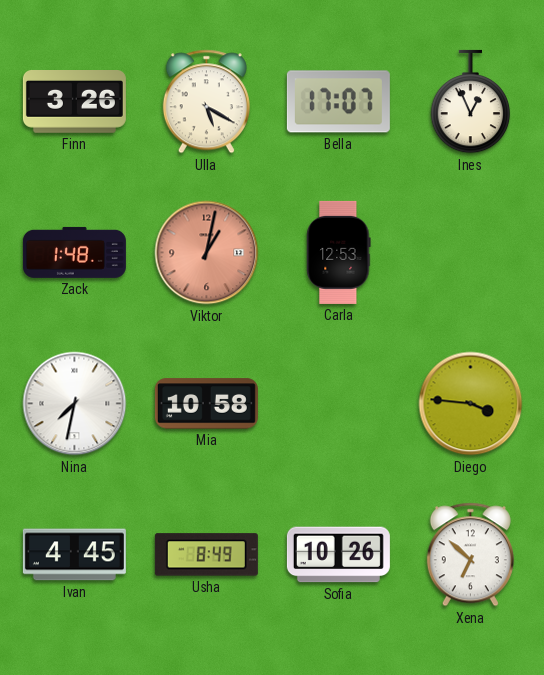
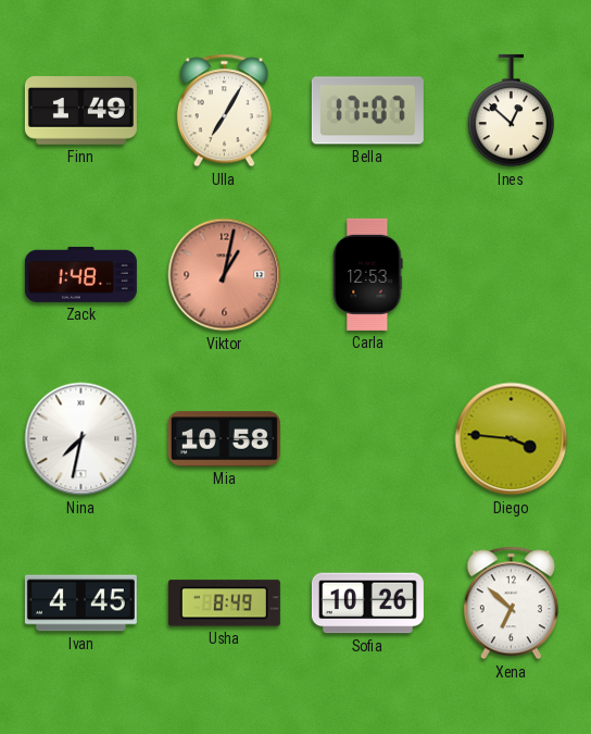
Finn: 3:26 -> 1:49 (80, 111)
Ulla: 5:20 -> 7:05 (224, 111)
Ines: 12:56 -> 12:52 (512, 111)
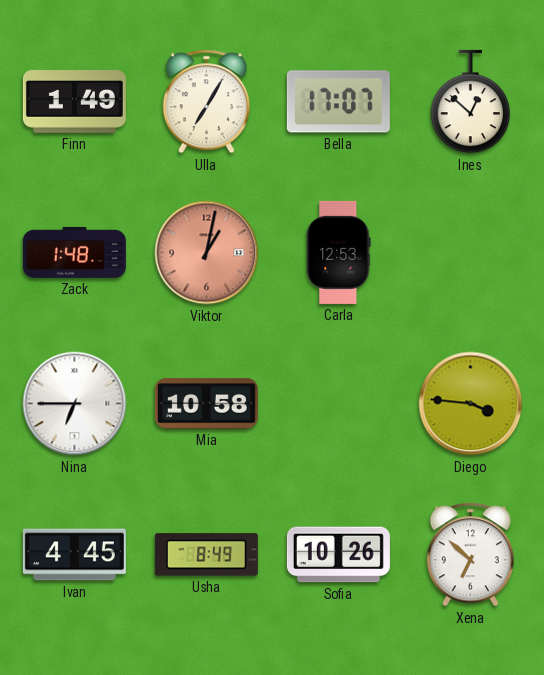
Nina: 7:32 -> 6:45 (75, 404)
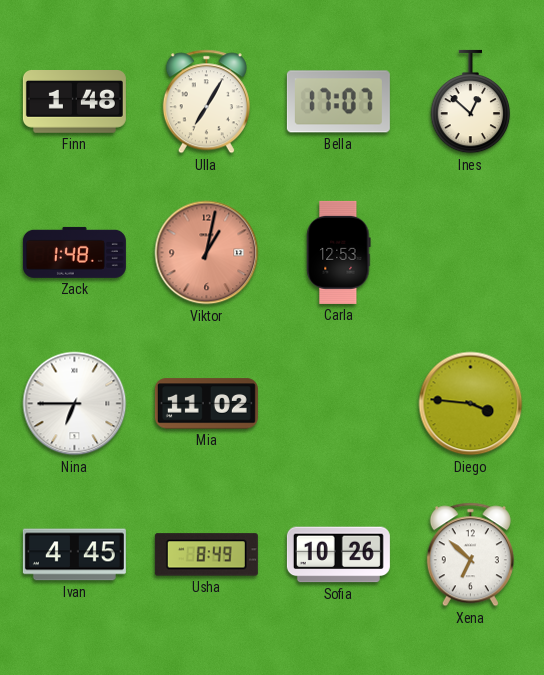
Finn: 1:49 -> 1:48 (74, 102)
Mia: 10:58 -> 11:02 (206, 404)
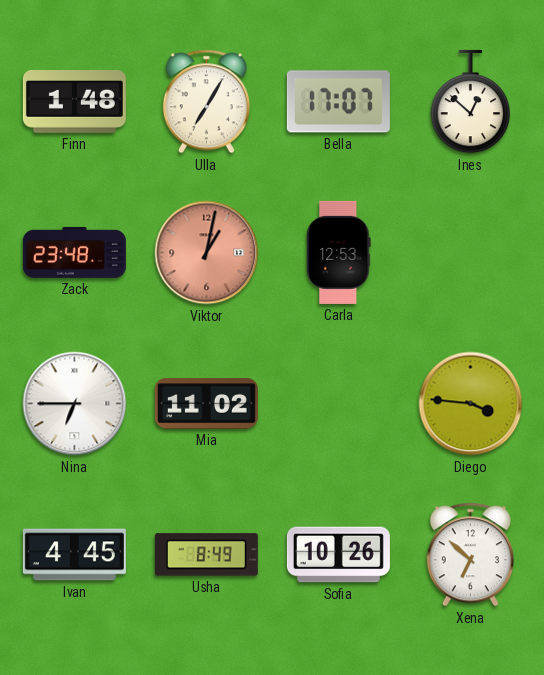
Zack: 1:48 -> 23:48 (74, 252)
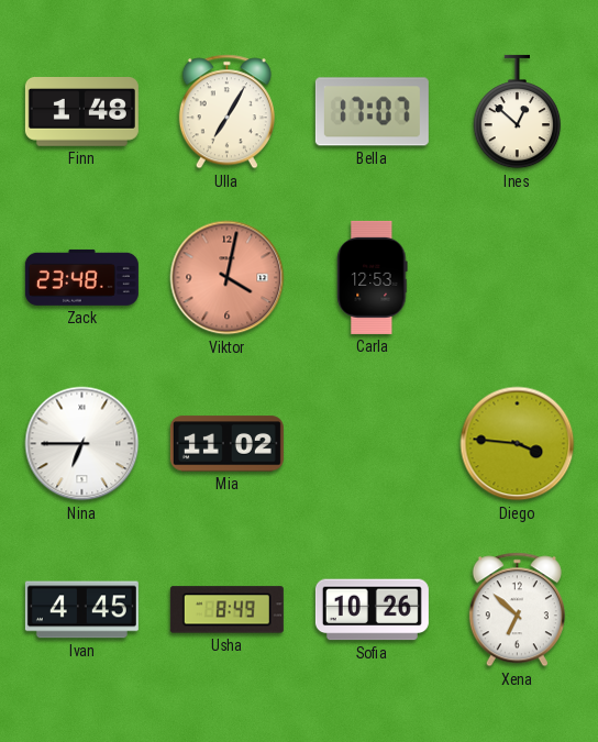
Viktor: 1:02 -> 4:02 (228, 278)
